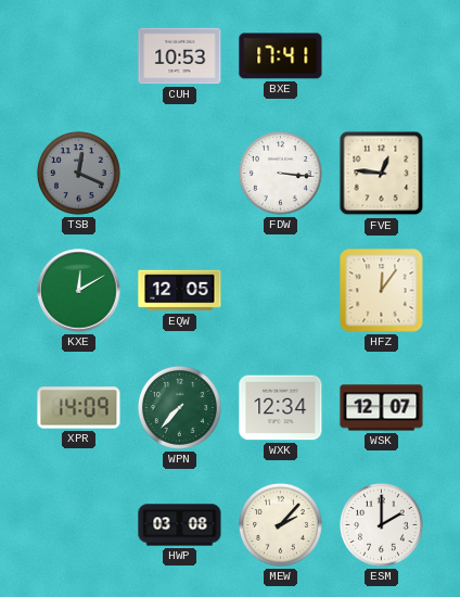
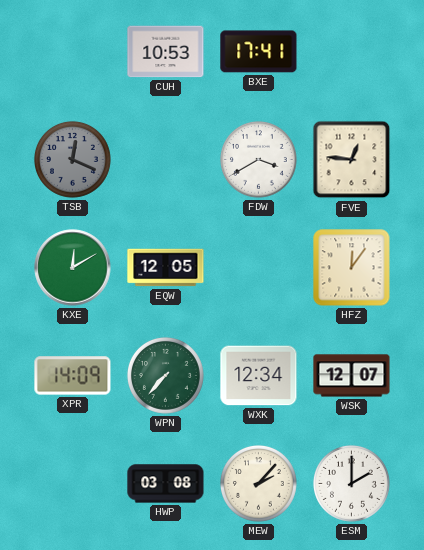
FDW: 3:16 -> 3:40 (258, 159)
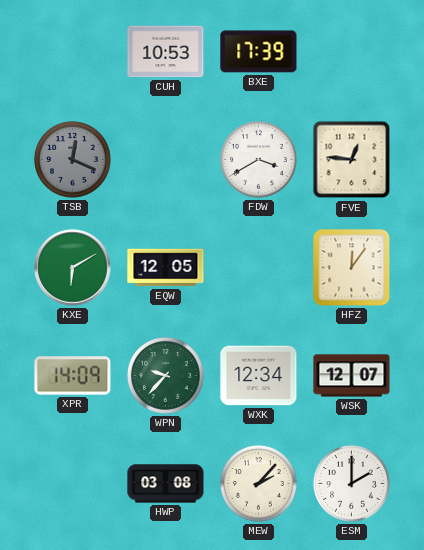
BXE: 17:41 -> 17:39 (259, 52)
KXE: 12:10 -> 6:10 (73, 268)
WPN: 7:37 -> 9:37 (165, 375)
